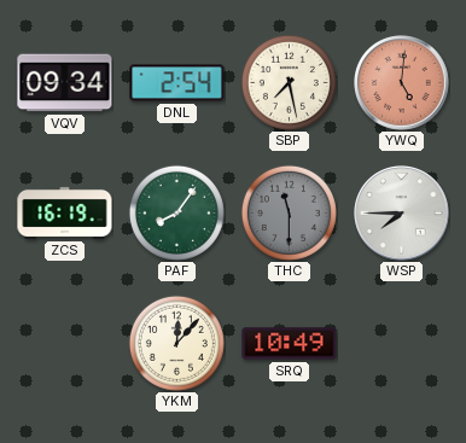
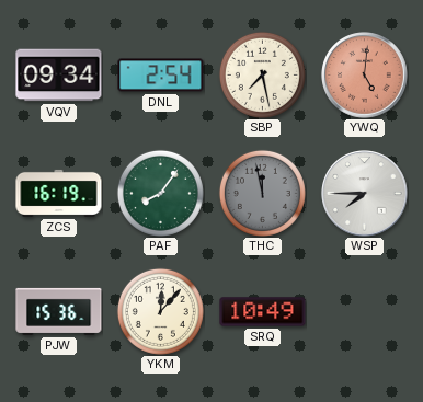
THC: 11:30 -> 11:58 (262, 193)
PJW: none -> 15:36 (59, 311)
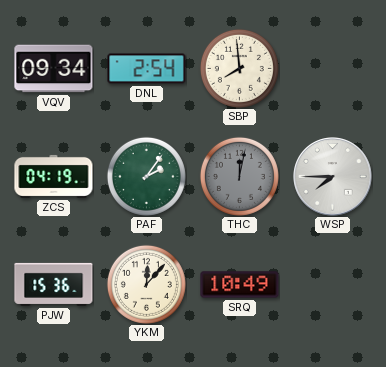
SBP: 7:28 -> 7:59 (239, 68)
YWQ: 5:01 -> none (365, 76)
ZCS: 16:19 -> 04:19 (54, 176)
PAF: 8:06 -> 2:06 (146, 176)
THC: 11:58 -> 12:02 (239, 176)
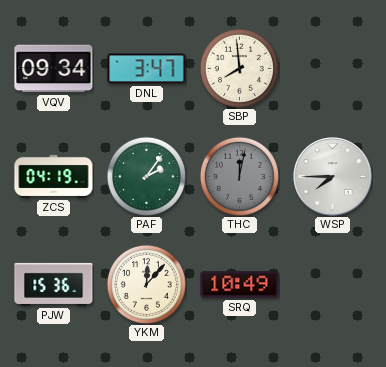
DNL: 2:54 -> 3:47 (147, 69)
